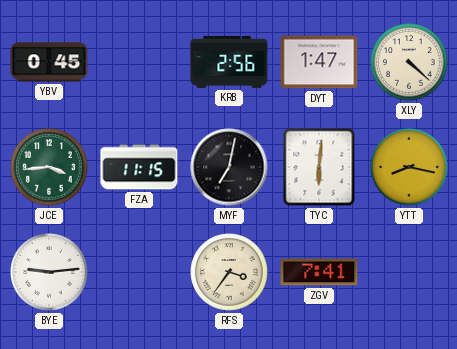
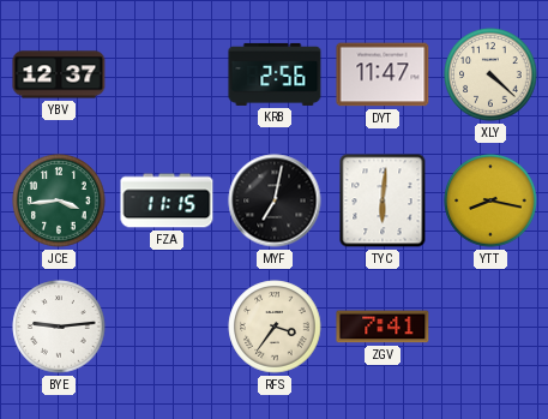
YBV: 0:45 -> 12:37 (59, 74)
DYT: 1:47 -> 11:47 (383, 74)
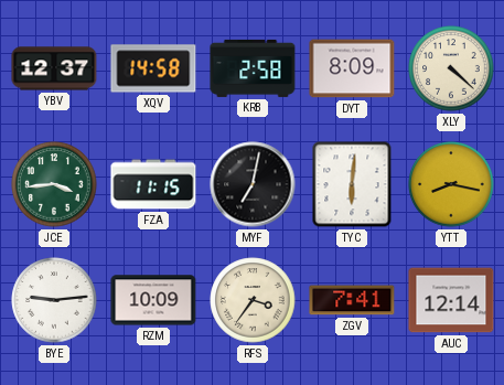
XQV: none -> 14:58 (153, 68)
KRB: 2:56 -> 2:58 (253, 68)
DYT: 11:47 -> 8:09 (352, 68)
RZM: none -> 10:09 (153, 300)
AUC: none -> 12:14 (451, 300)
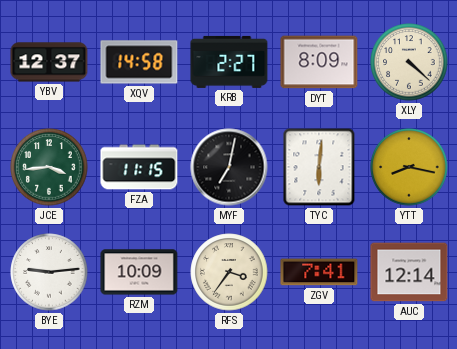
KRB: 2:58 -> 2:27 (229, 62)
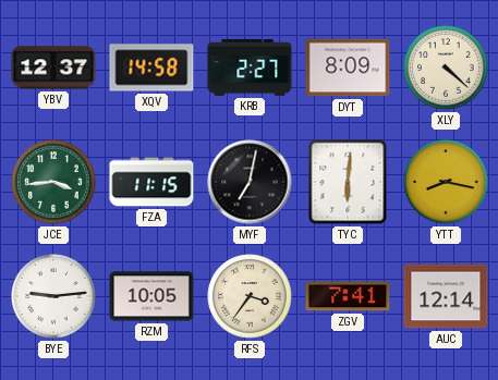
RZM: 10:09 -> 10:05 (151, 296)
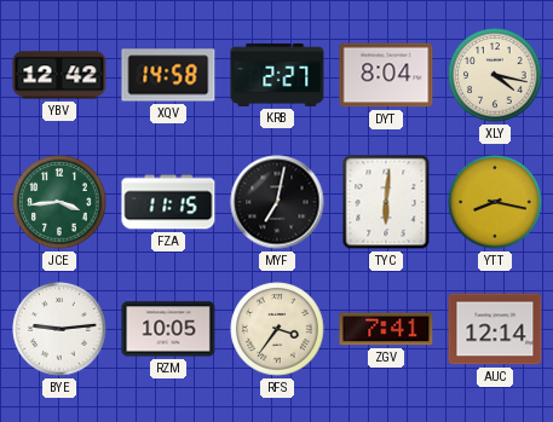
YBV: 12:37 -> 12:42 (59, 75)
DYT: 8:09 -> 8:04 (386, 75)
XLY: 4:22 -> 4:17 (495, 75)
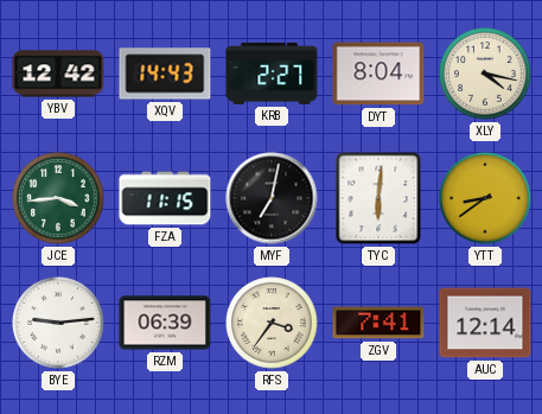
XQV: 14:58 -> 14:43 (165, 74)
YTT: 8:17 -> 8:39 (485, 198)
RZM: 10:05 -> 06:39 (165, 323)
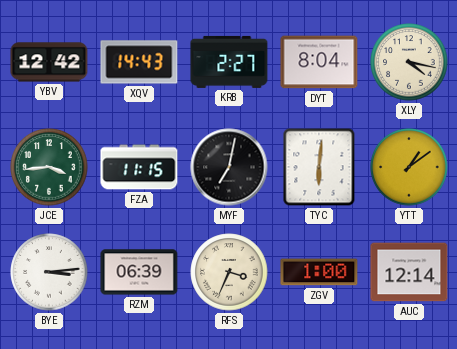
YTT: 8:39 -> 1:09 (409, 167)
BYE: 9:14 -> 3:14 (49, 272)
RFS: 3:36 -> 3:34 (229, 272)
ZGV: 7:41 -> 1:00 (319, 272)
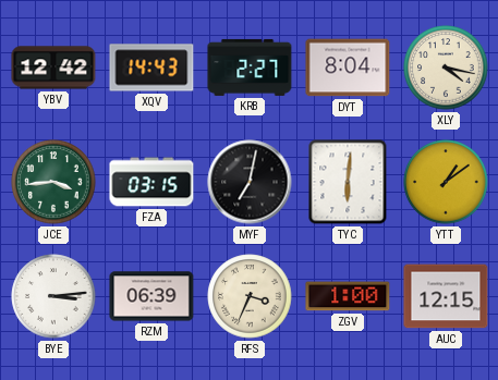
FZA: 11:15 -> 03:15 (151, 182)
AUC: 12:14 -> 12:15 (446, 296)
